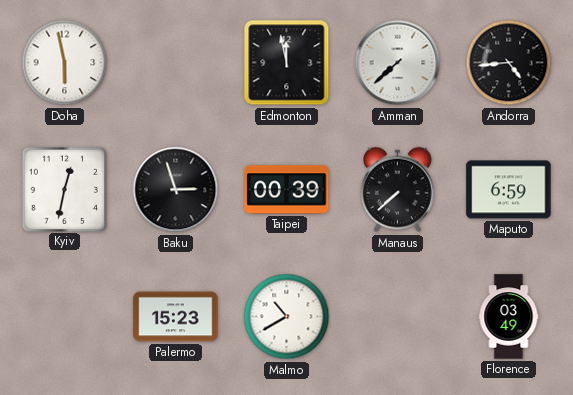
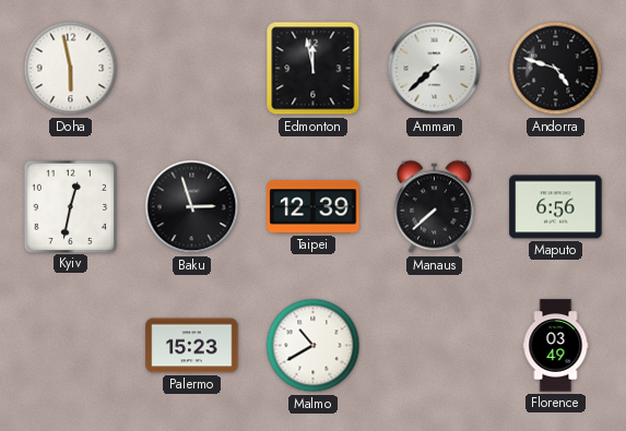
Andorra: 4:44 -> 4:48 (556, 69)
Taipei: 00:39 -> 12:39 (314, 207)
Maputo: 6:59 -> 6:56 (556, 207)
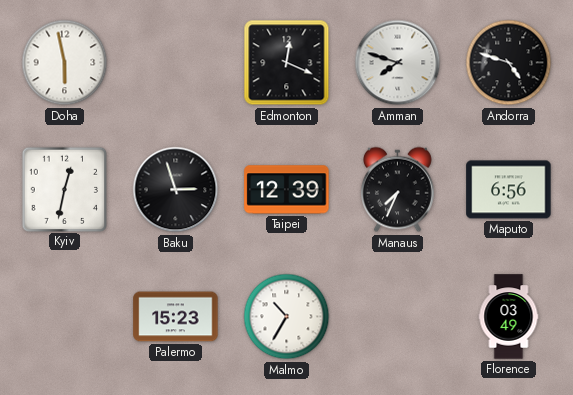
Edmonton: 11:58 -> 12:19 (287, 63)
Amman: 7:38 -> 7:48 (398, 63)
Manaus: 7:38 -> 7:34 (398, 190)
Malmo: 10:40 -> 10:35 (287, 317)
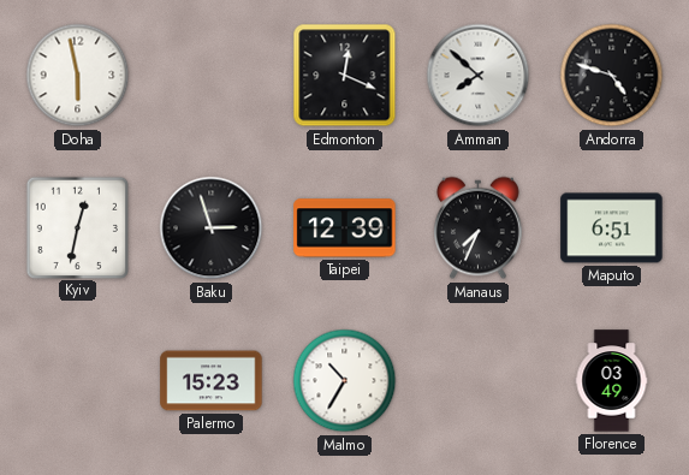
Amman: 7:48 -> 7:52 (479, 76)
Maputo: 6:56 -> 6:51 (612, 228)
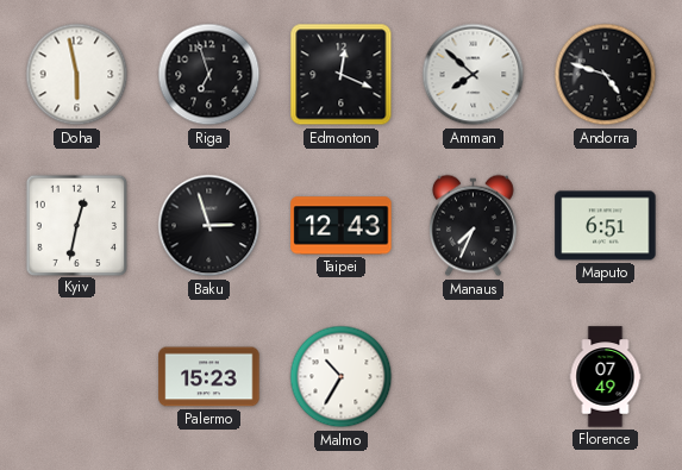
Riga: none -> 6:57 (209, 75)
Taipei: 12:39 -> 12:43 (342, 226)
Florence: 03:49 -> 07:49 (606, 377)
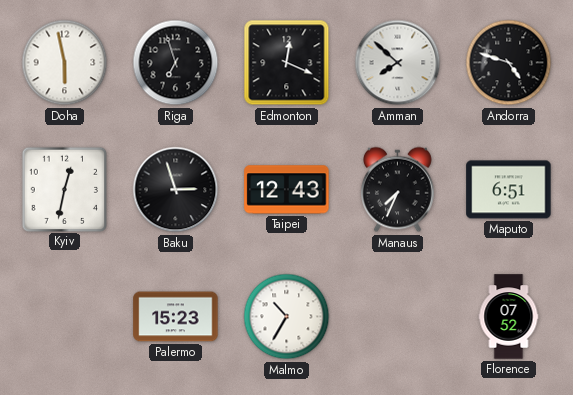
Florence: 07:49 -> 07:52 (509, 317)
